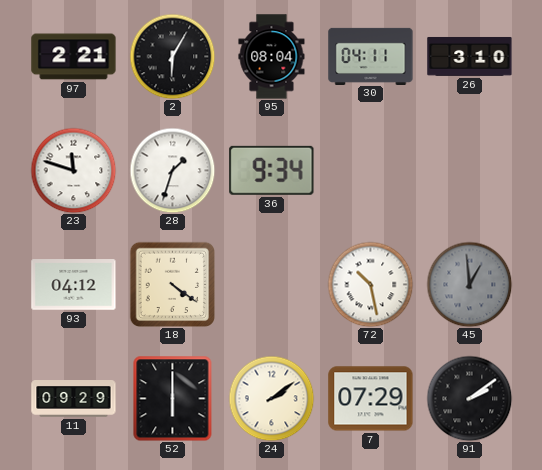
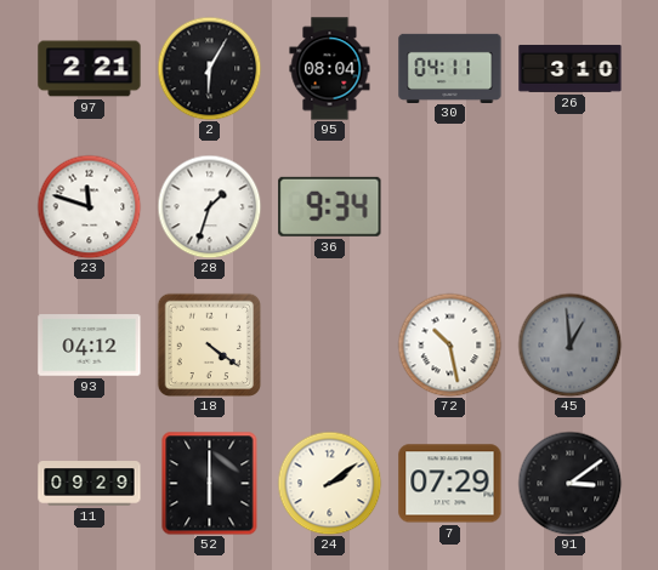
91: 2:09 -> 3:09 (569, 483)
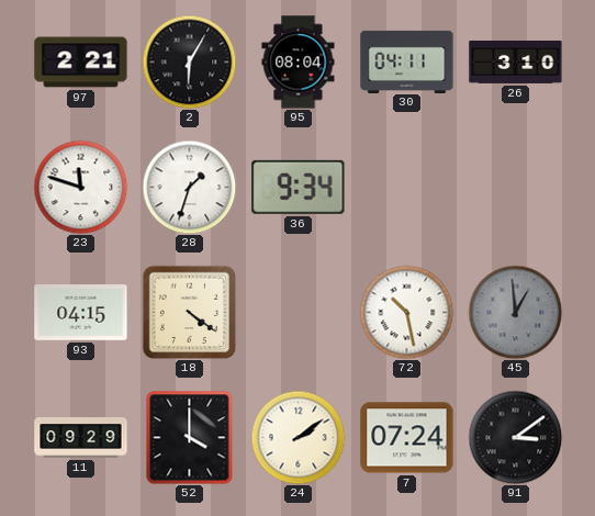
93: 04:12 -> 04:15 (81, 313)
52: 6:00 -> 4:00 (190, 437)
7: 07:29 -> 07:24 (407, 438)
